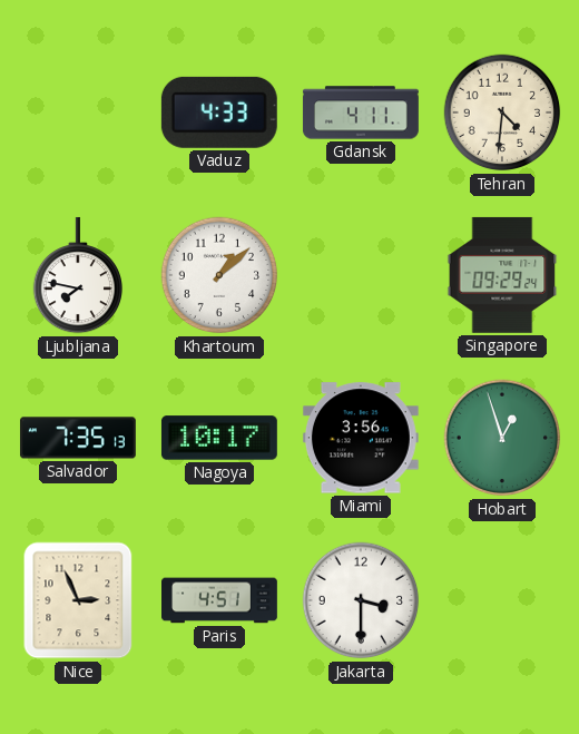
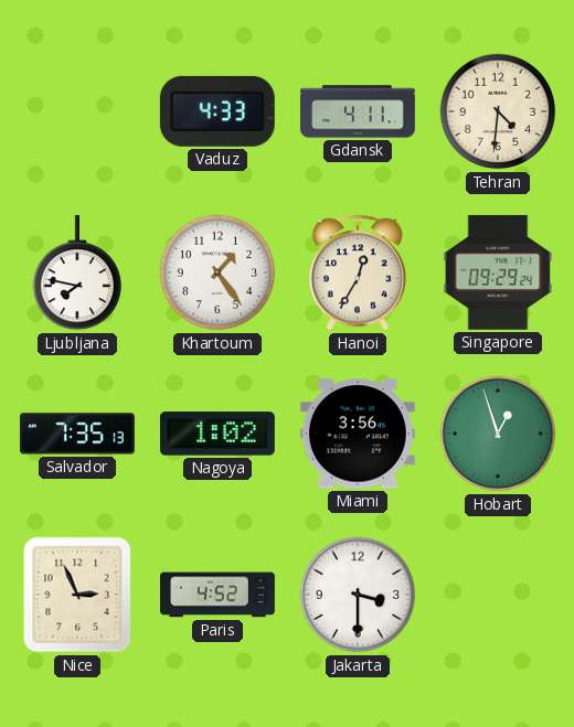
Khartoum: 1:08 -> 1:24 (217, 272)
Hanoi: none -> 12:35 (358, 272)
Nagoya: 10:17 -> 1:02 (217, 434)
Paris: 4:51 -> 4:52 (219, 595)
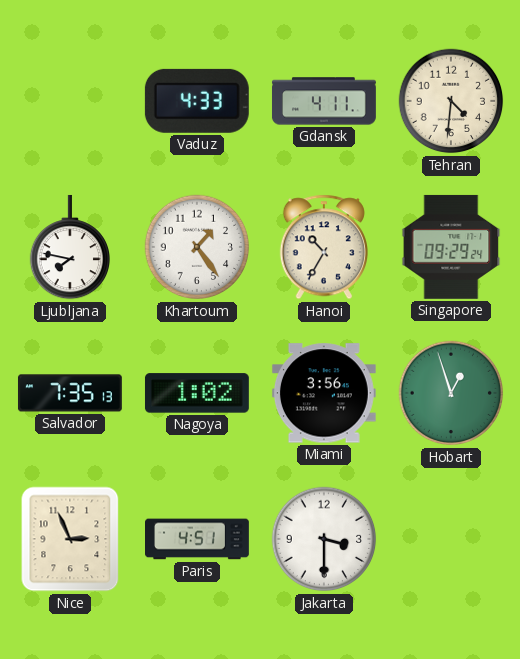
Hanoi: 12:35 -> 10:35 (324, 247)
Paris: 4:52 -> 4:51 (198, 539)
